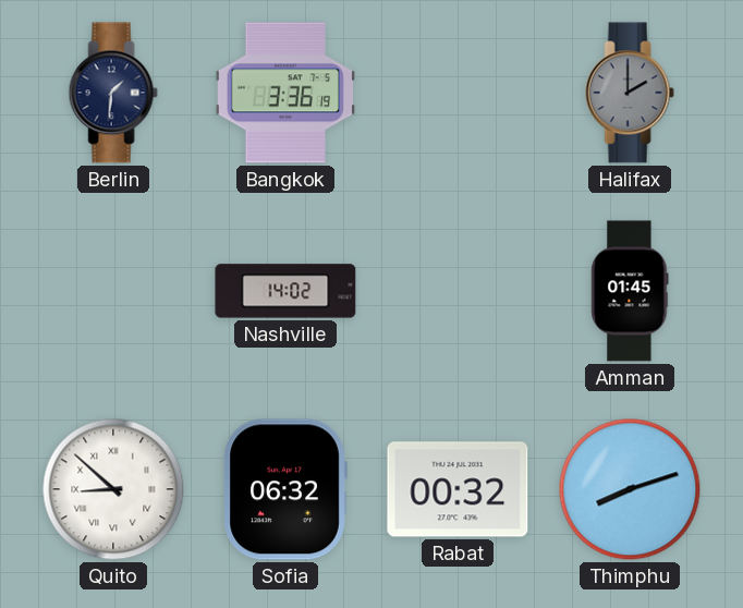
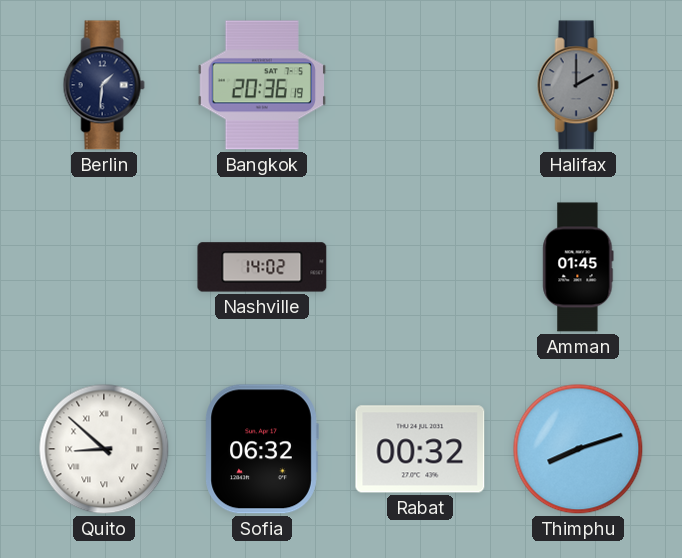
Bangkok: 3:36 -> 20:36 (261, 85)
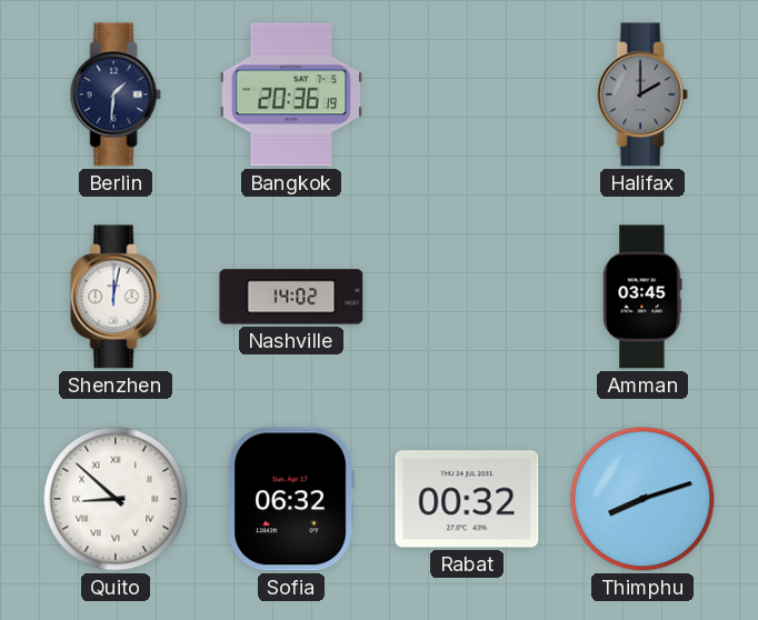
Shenzhen: none -> 12:02 (116, 297)
Amman: 01:45 -> 03:45 (642, 297)
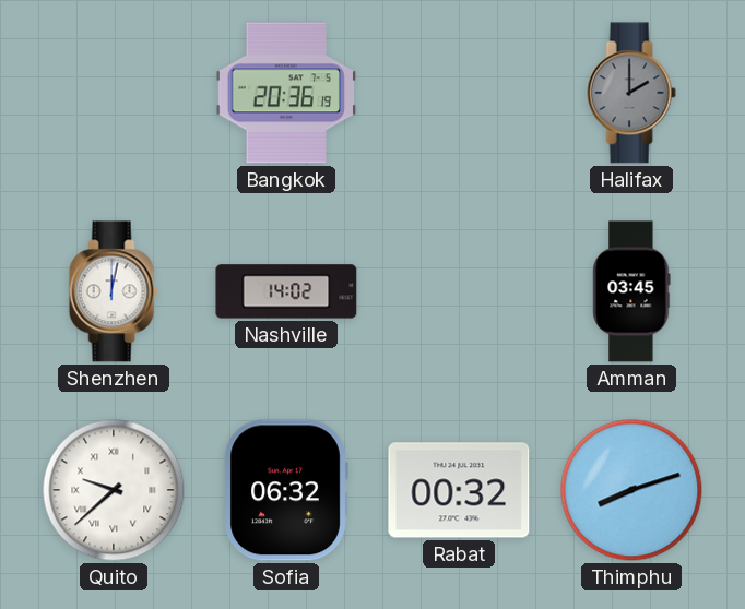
Berlin: 1:31 -> none (116, 94)
Quito: 8:52 -> 9:38 (114, 490)
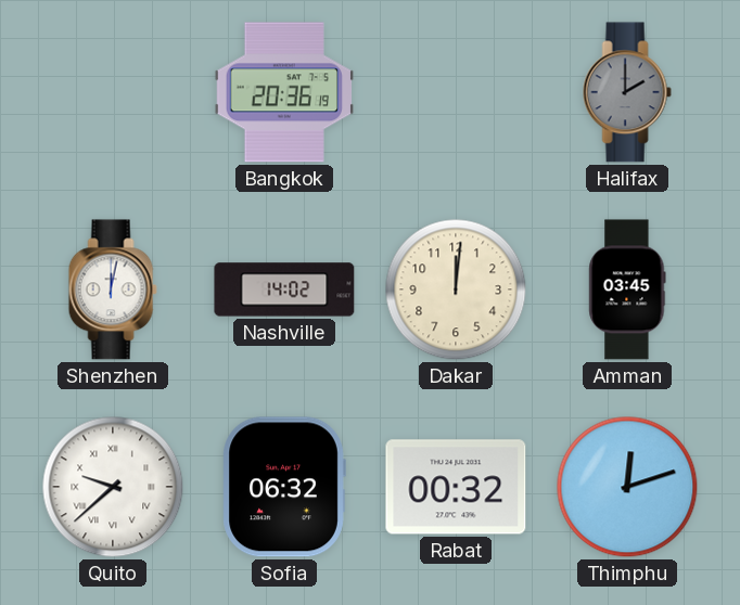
Dakar: none -> 12:01 (456, 289)
Thimphu: 8:12 -> 12:12 (627, 487)
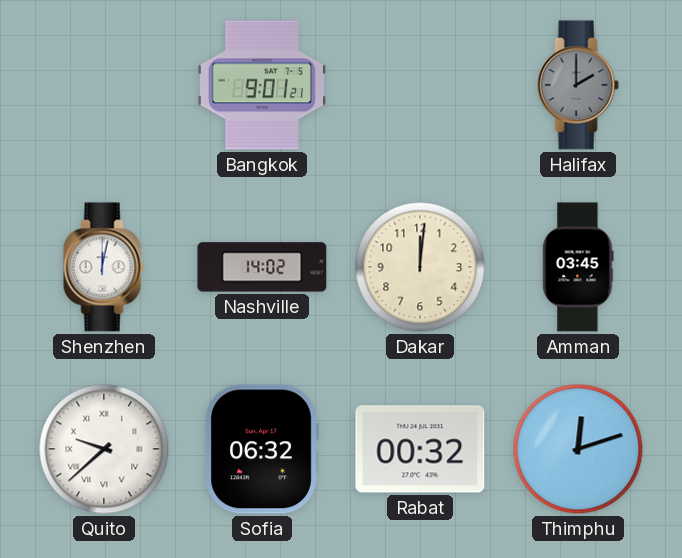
Bangkok: 20:36 -> 9:01 (261, 85)
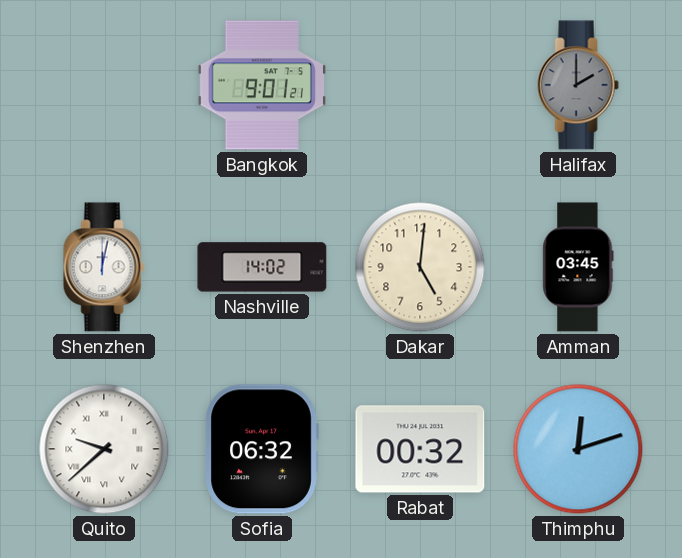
Dakar: 12:01 -> 5:01 (420, 267)
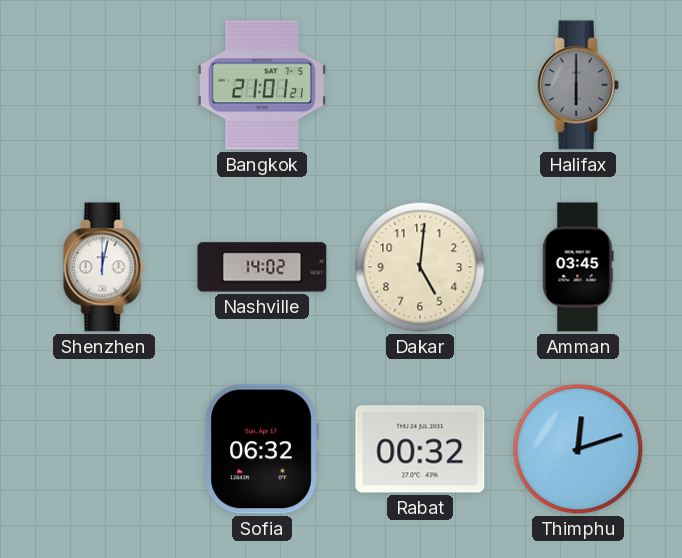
Bangkok: 9:01 -> 21:01 (261, 85)
Halifax: 2:00 -> 6:00 (578, 85)
Quito: 9:38 -> none (104, 449)
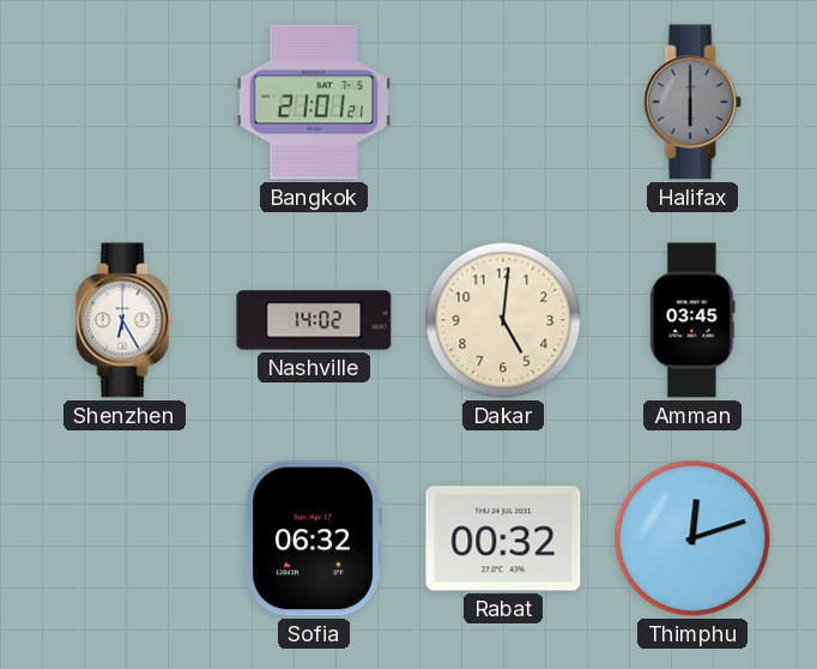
Shenzhen: 12:02 -> 6:25 (125, 320)
